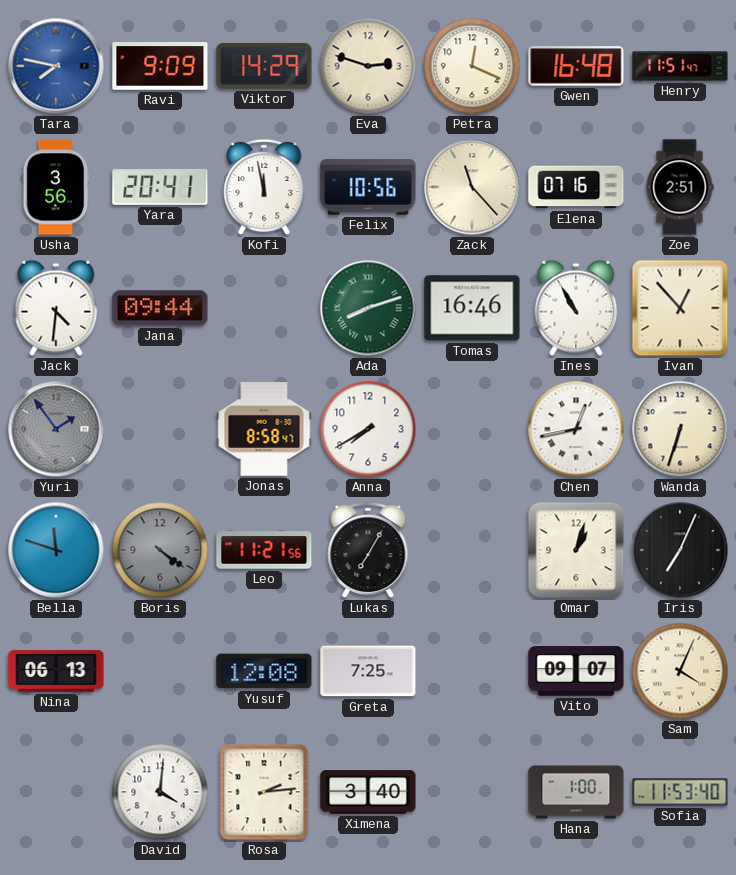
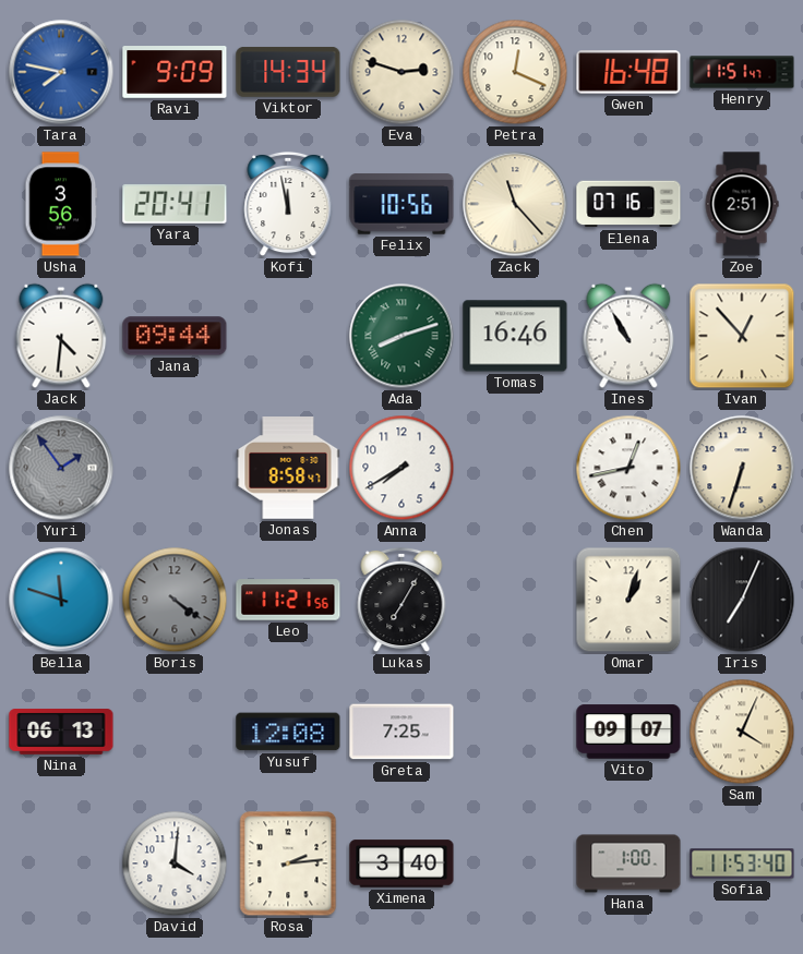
Viktor: 14:29 -> 14:34 (288, 72)
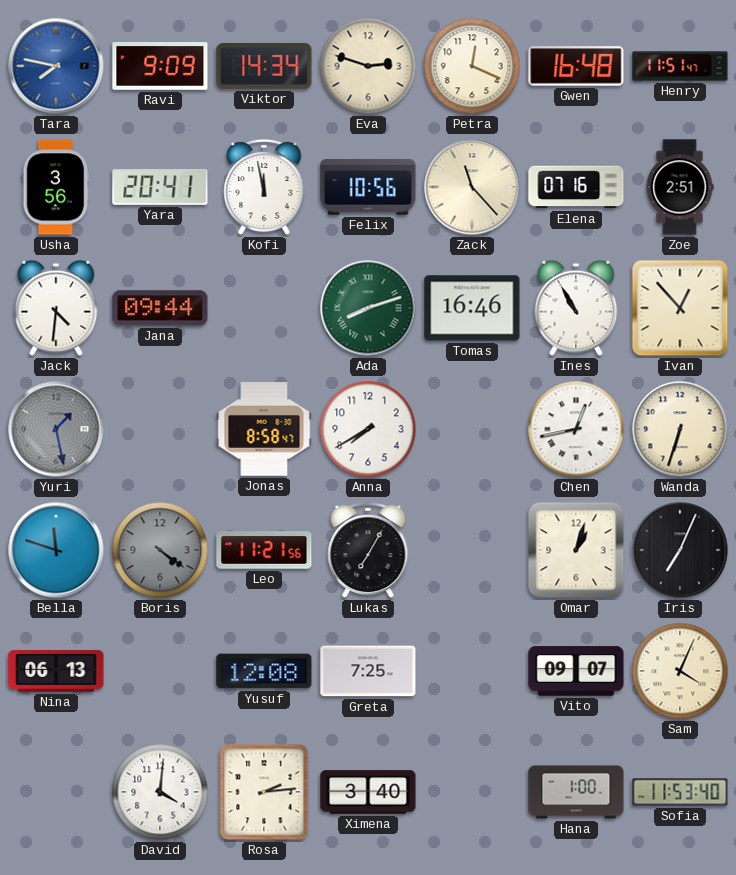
Yuri: 1:54 -> 1:28 (56, 429)
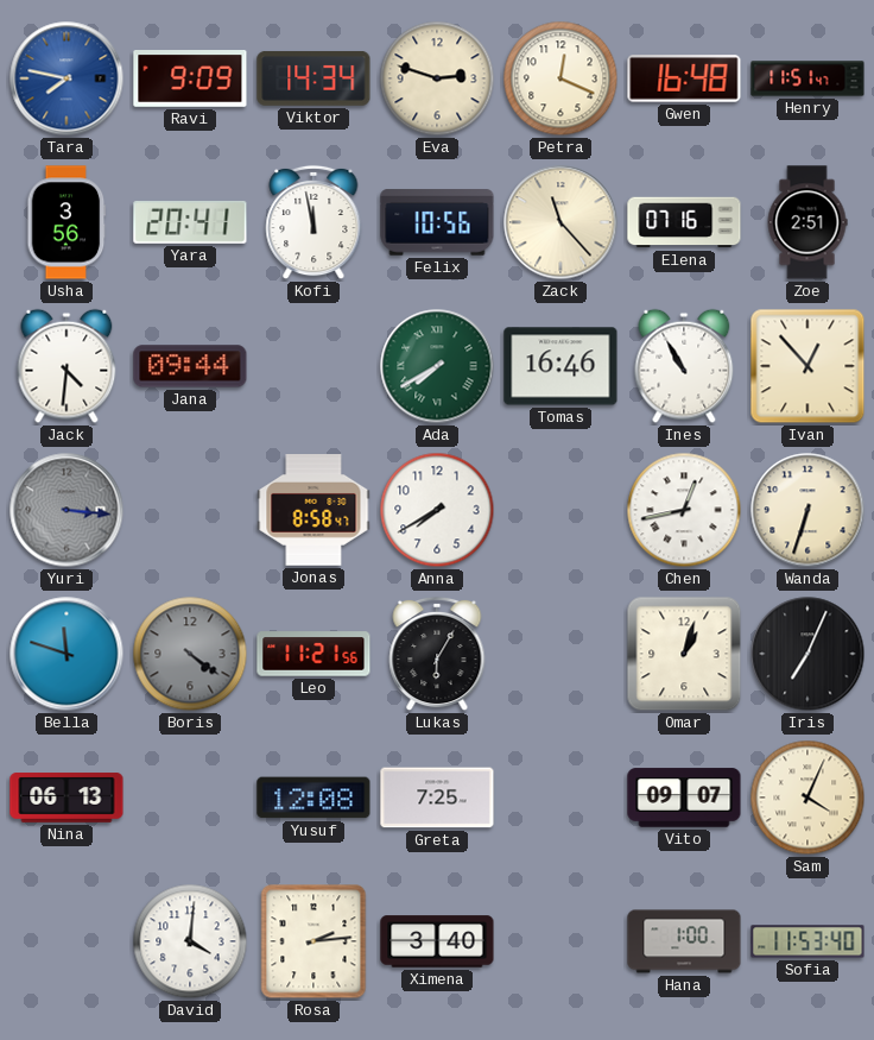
Ada: 8:12 -> 7:40 (437, 366)
Yuri: 1:28 -> 3:16 (66, 510)
Lukas: 7:05 -> 6:05 (437, 654)
